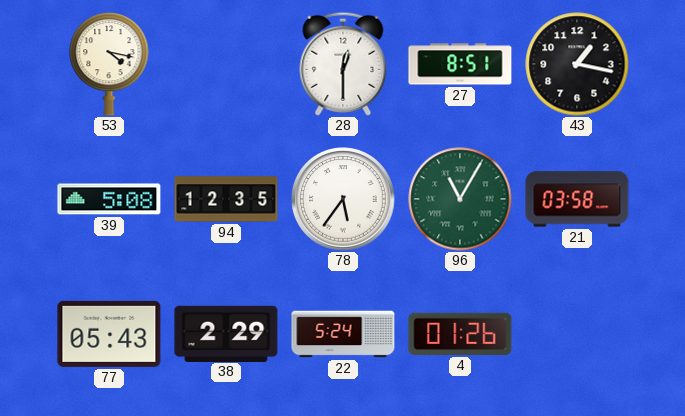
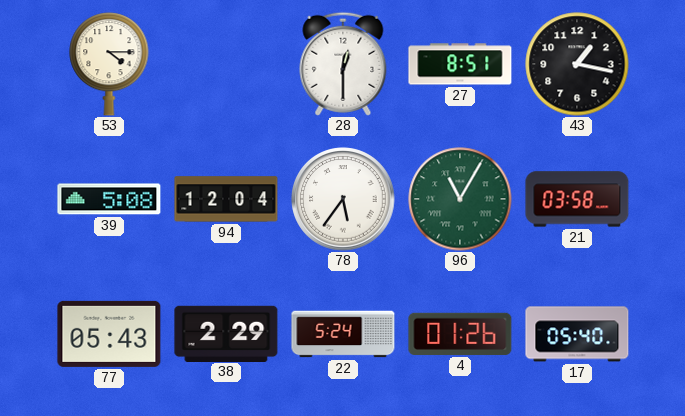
53: 4:17 -> 4:15 (109, 64)
94: 12:35 -> 12:04 (226, 199)
17: none -> 05:40 (577, 334)
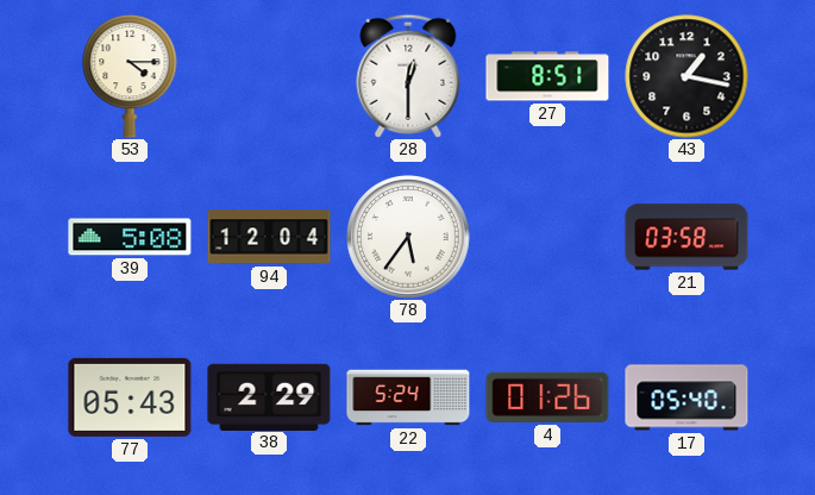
96: 11:05 -> none (460, 199)
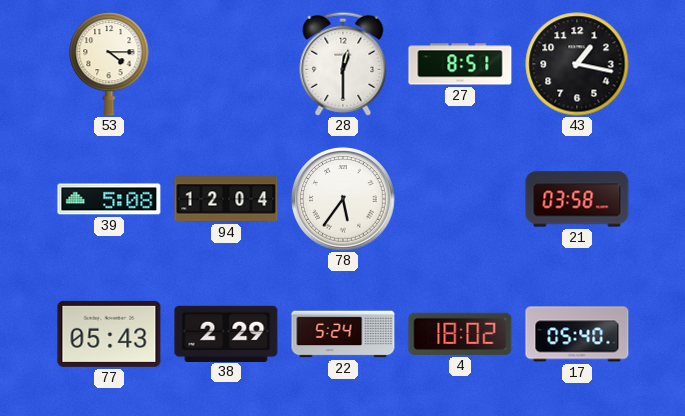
4: 01:26 -> 18:02 (460, 334)
